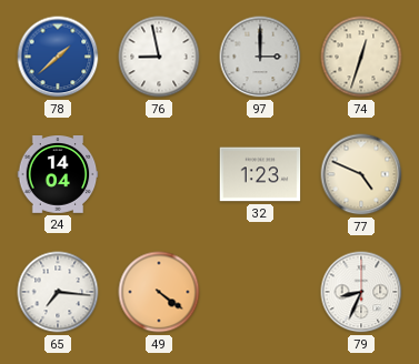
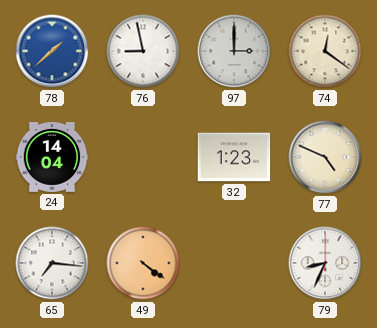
74: 12:33 -> 12:21 (325, 51)
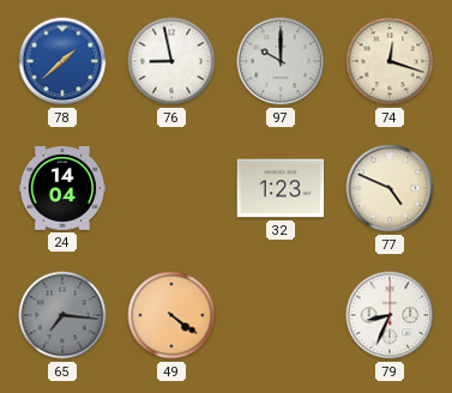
97: 3:00 -> 10:00 (281, 61)
74: 12:21 -> 12:18 (390, 61)
65 dial: white -> grey (62, 315)
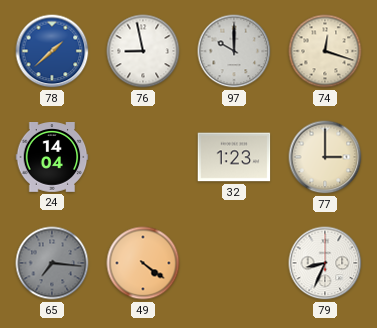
77: 4:49 -> 3:00 (325, 157)
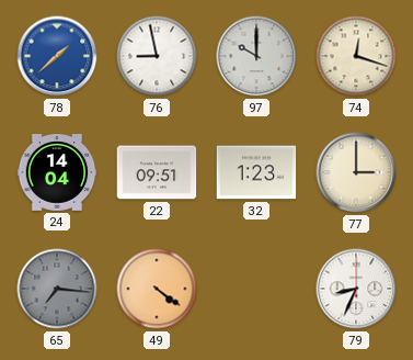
22: none -> 09:51 (157, 172)
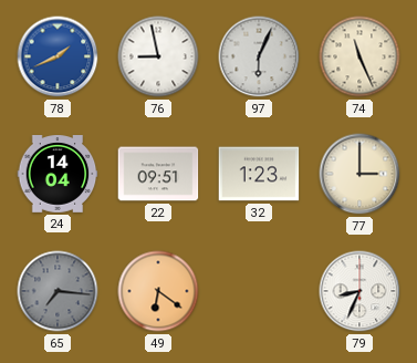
78: 1:38 -> 1:41 (58, 56)
97: 10:00 -> 6:04 (259, 56)
74: 12:18 -> 11:26 (359, 56)
49: 4:21 -> 6:21 (158, 291)
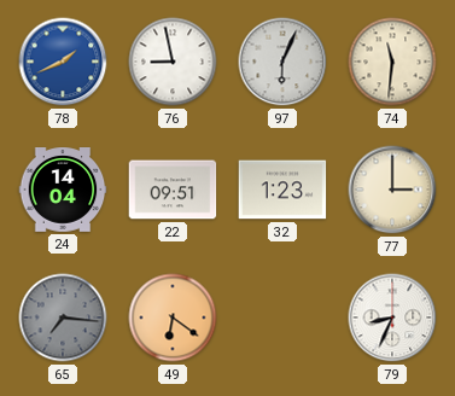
74: 11:26 -> 11:31 (392, 62)
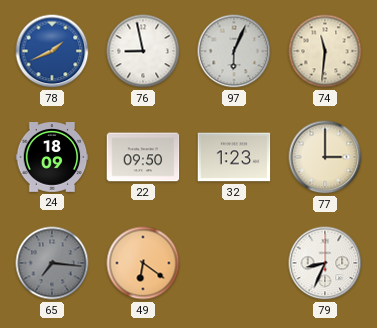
24: 14:04 -> 18:09 (52, 158)
22: 09:51 -> 09:50 (143, 157)
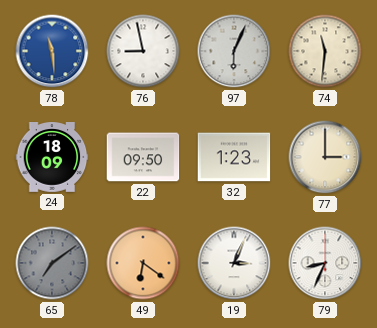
78: 1:41 -> 11:29 (52, 51)
65: 7:16 -> 7:09 (52, 263)
19: none -> 3:04 (234, 263)
